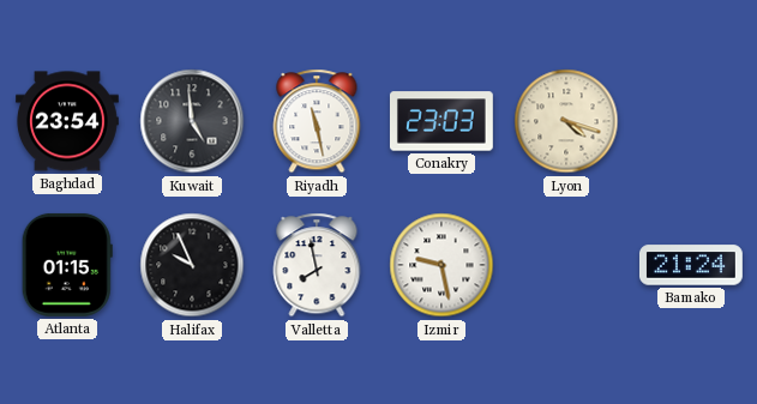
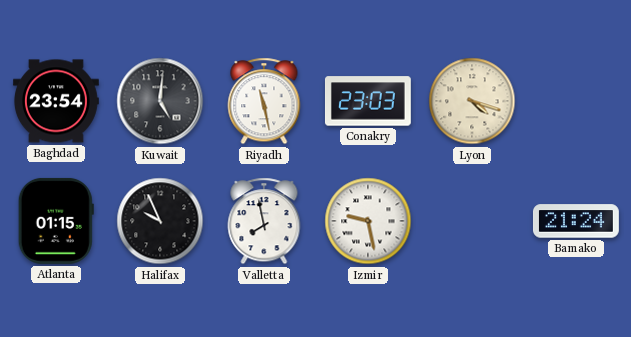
Kuwait: 4:59 -> 5:01 (160, 101)
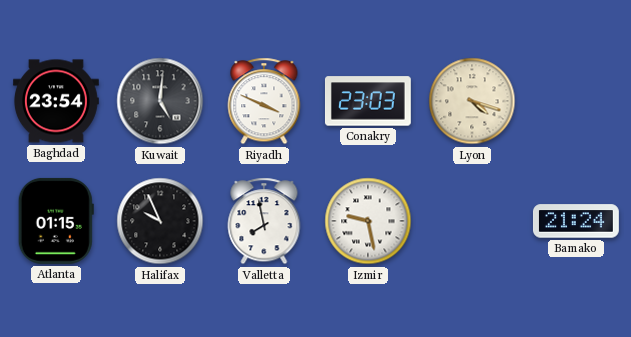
Riyadh: 11:28 -> 3:49 (264, 101)
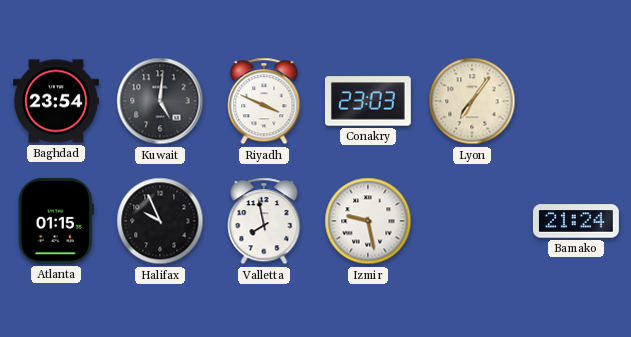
Lyon: 4:18 -> 7:06 (472, 101)
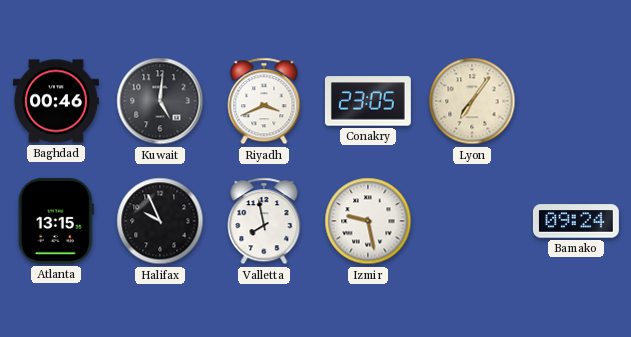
Baghdad: 23:54 -> 00:46 (56, 101)
Riyadh: 3:49 -> 3:41 (264, 101)
Conakry: 23:03 -> 23:05 (368, 101)
Atlanta: 01:15 -> 13:15 (56, 221)
Bamako: 21:24 -> 09:24 (576, 221)
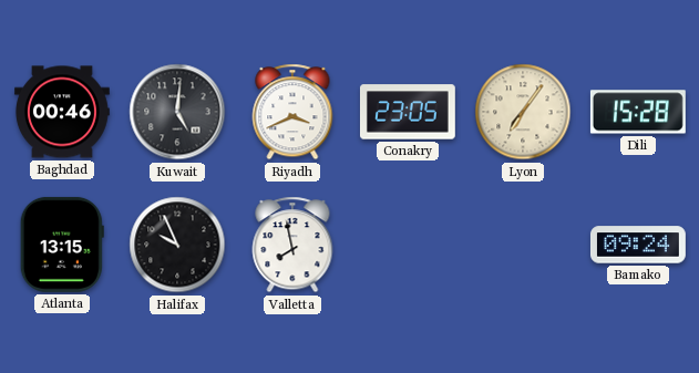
Dili: none -> 15:28 (638, 112)
Izmir: 9:28 -> none (368, 221)
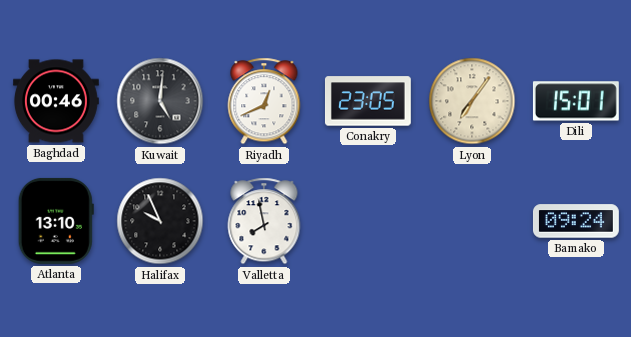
Riyadh: 3:41 -> 12:41 (264, 101)
Dili: 15:28 -> 15:01 (576, 101)
Atlanta: 13:15 -> 13:10 (56, 221)
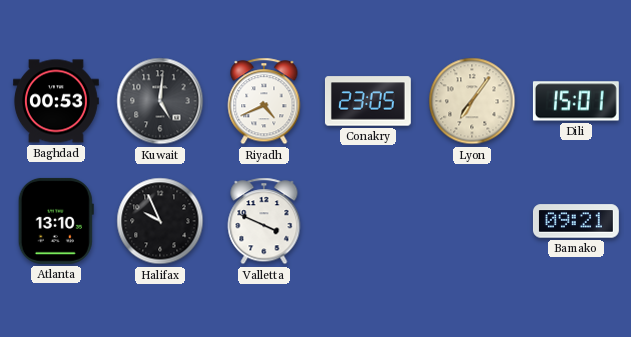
Baghdad: 00:46 -> 00:53 (56, 101)
Riyadh: 12:41 -> 4:41 (264, 101)
Valletta: 7:58 -> 3:49 (264, 221)
Bamako: 09:24 -> 09:21 (576, 221)
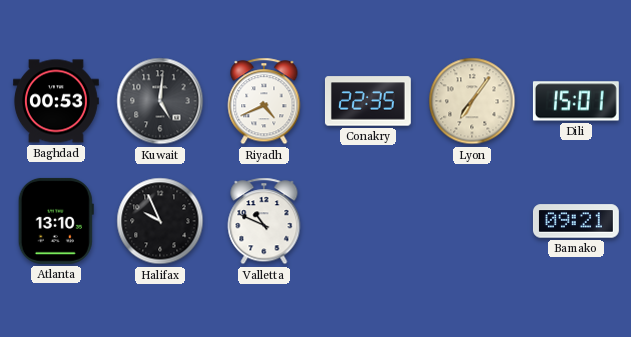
Conakry: 23:05 -> 22:35 (368, 101)
Valletta: 3:49 -> 10:49 (264, 221)
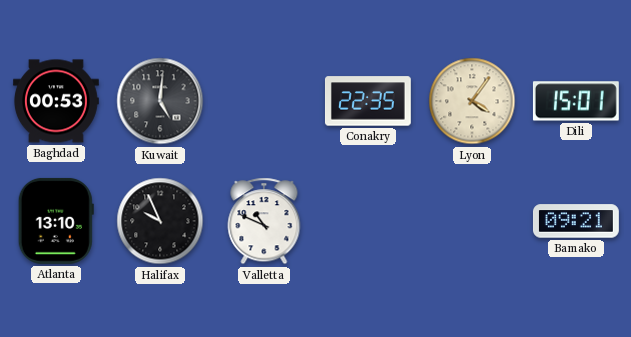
Riyadh: 4:41 -> none (264, 101)
Lyon: 7:06 -> 4:06 (472, 101)
